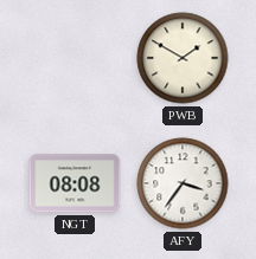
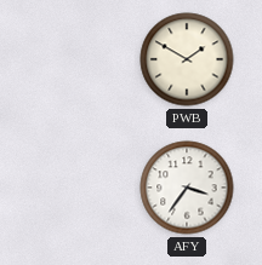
NGT: 08:08 -> none (75, 183)
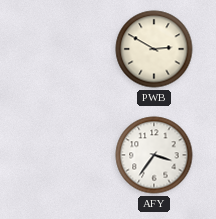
PWB: 1:50 -> 2:50 (154, 49)
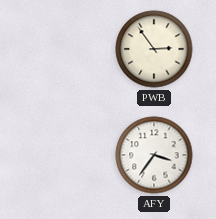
PWB: 2:50 -> 2:54 (154, 49)
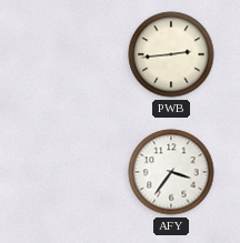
PWB: 2:54 -> 2:44 (171, 54)
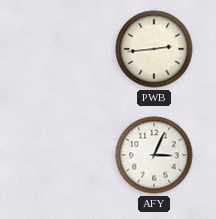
AFY: 3:36 -> 3:04 (154, 155)
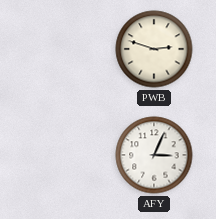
PWB: 2:44 -> 2:48 (154, 49)
